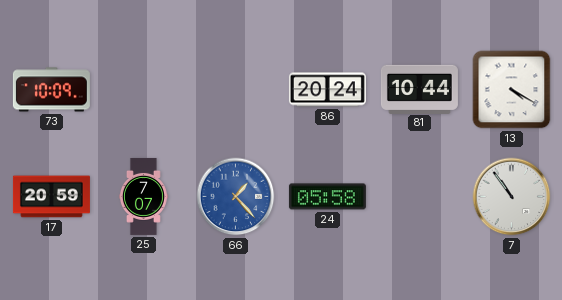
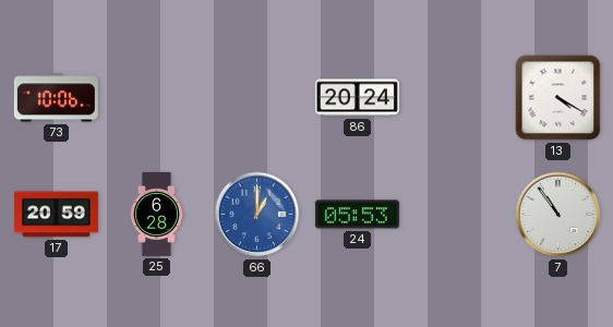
73: 10:09 -> 10:06 (56, 98)
81: 10:44 -> none (419, 89)
25: 7:07 -> 6:28 (156, 214)
66: 1:23 -> 1:00 (257, 215)
24: 05:58 -> 05:53 (357, 215)
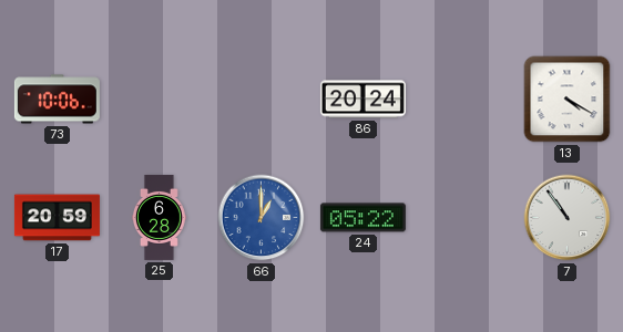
24: 05:53 -> 05:22 (362, 218)
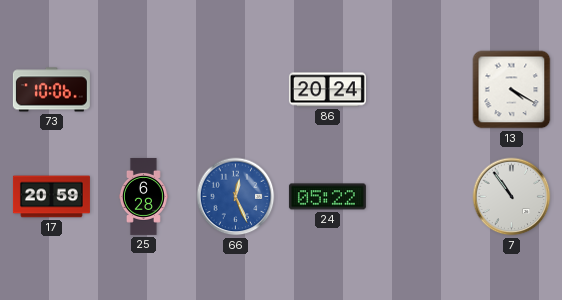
66: 1:00 -> 12:26 (236, 197)
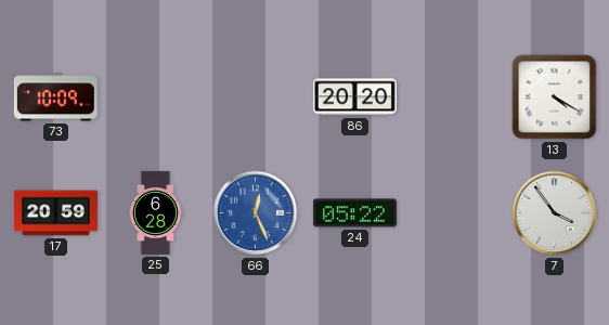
73: 10:06 -> 10:09 (55, 97)
86: 20:24 -> 20:20 (354, 97)
7: 10:54 -> 3:54 (555, 213)
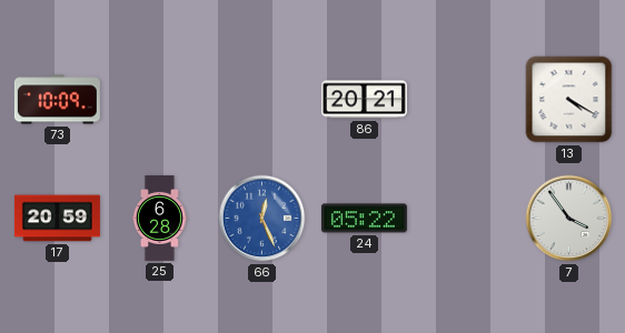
86: 20:20 -> 20:21 (364, 100)
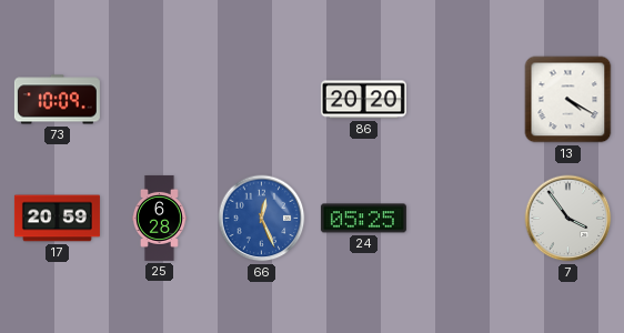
86: 20:21 -> 20:20 (363, 100)
24: 05:22 -> 05:25 (363, 219)
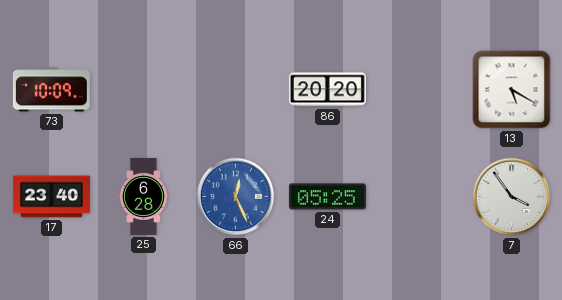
13: 4:20 -> 5:20 (512, 90)
17: 20:59 -> 23:40 (51, 197)
